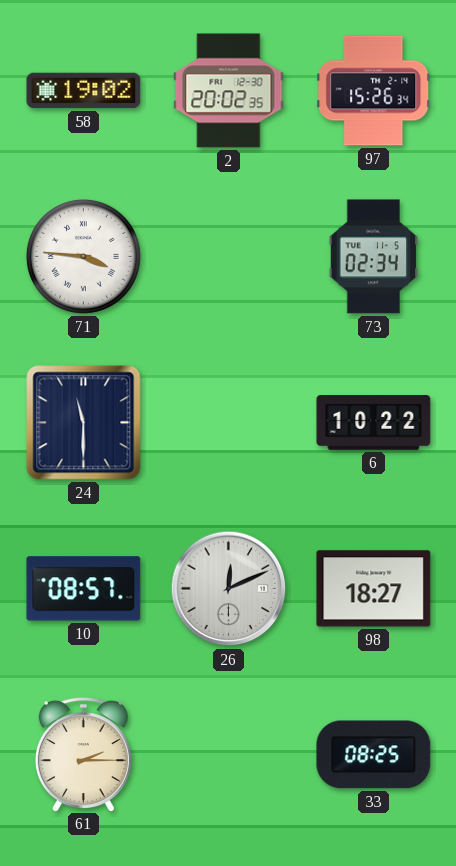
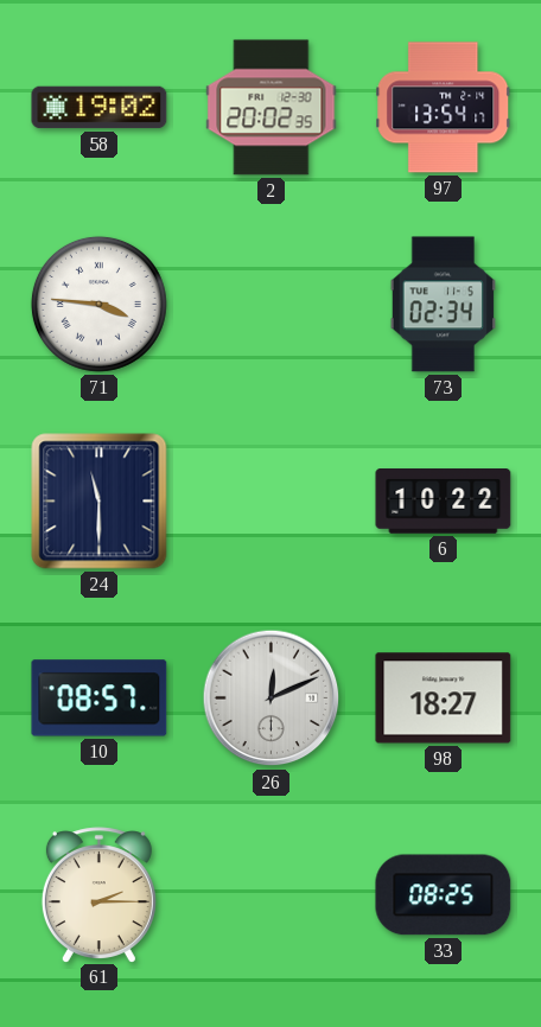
97: 15:26 -> 13:54 (444, 108)
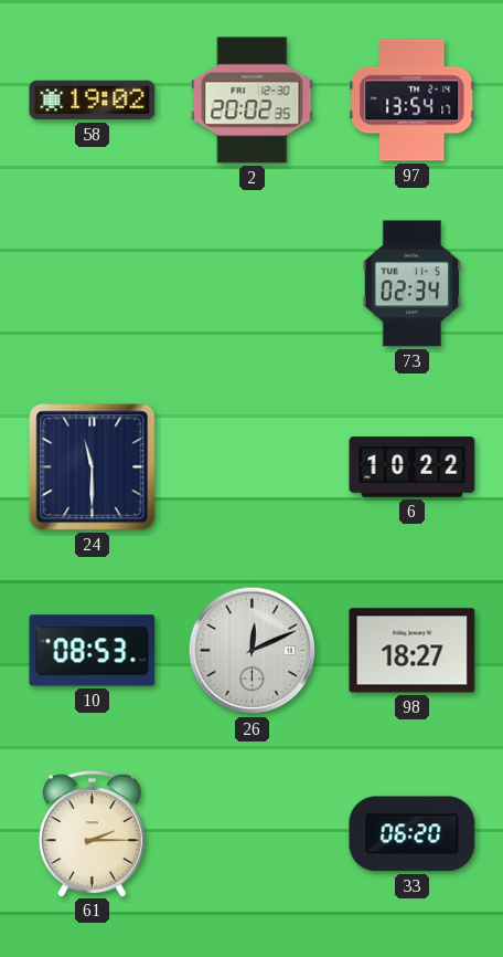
71: 3:46 -> none (98, 304)
10: 08:57 -> 08:53 (93, 651)
33: 08:25 -> 06:20 (413, 834)
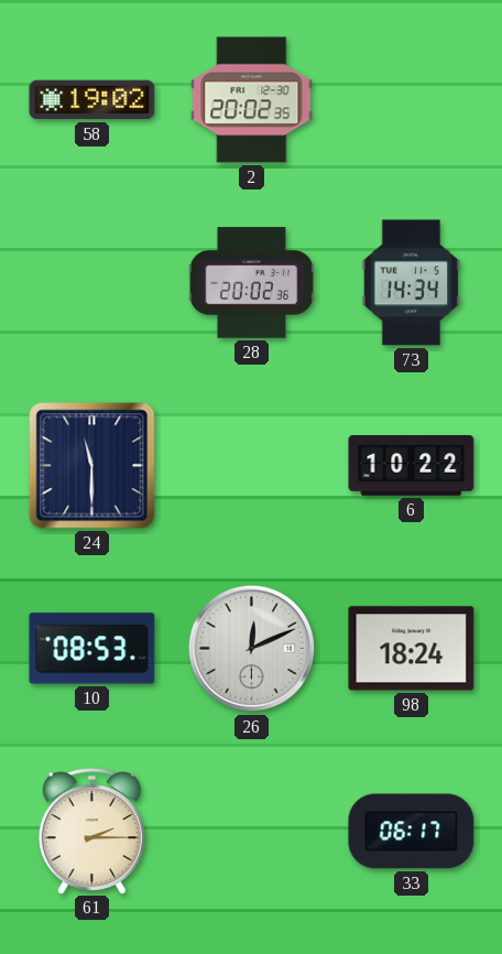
97: 13:54 -> none (413, 101)
28: none -> 20:02 (251, 283)
73: 02:34 -> 14:34 (411, 283)
98: 18:27 -> 18:24 (412, 649)
33: 06:20 -> 06:17 (412, 832)
